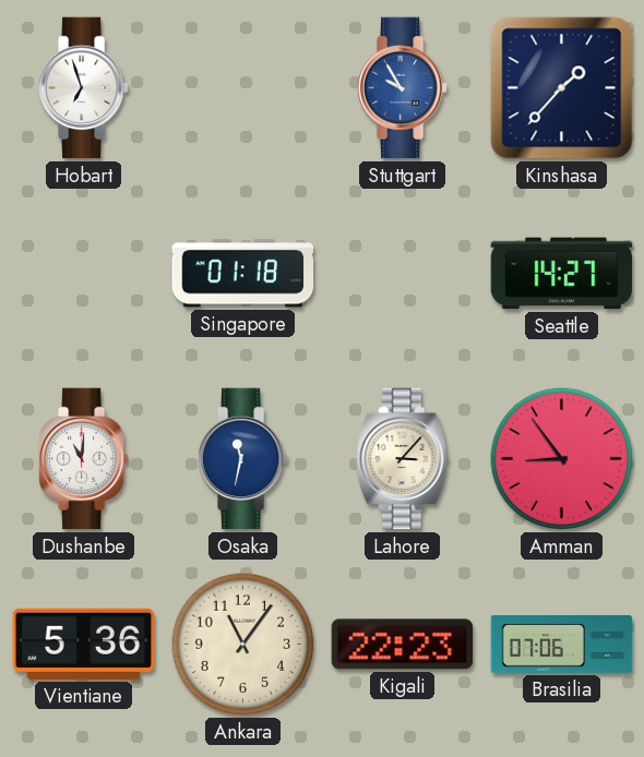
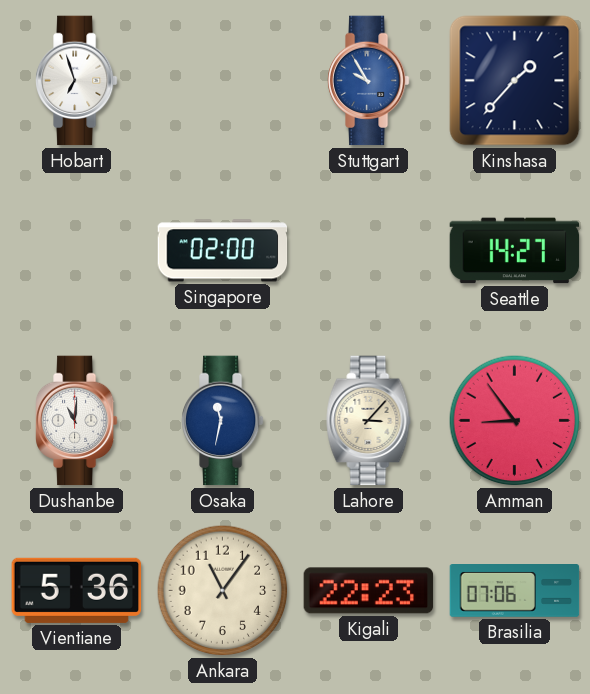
Singapore: 01:18 -> 02:00 (223, 251)
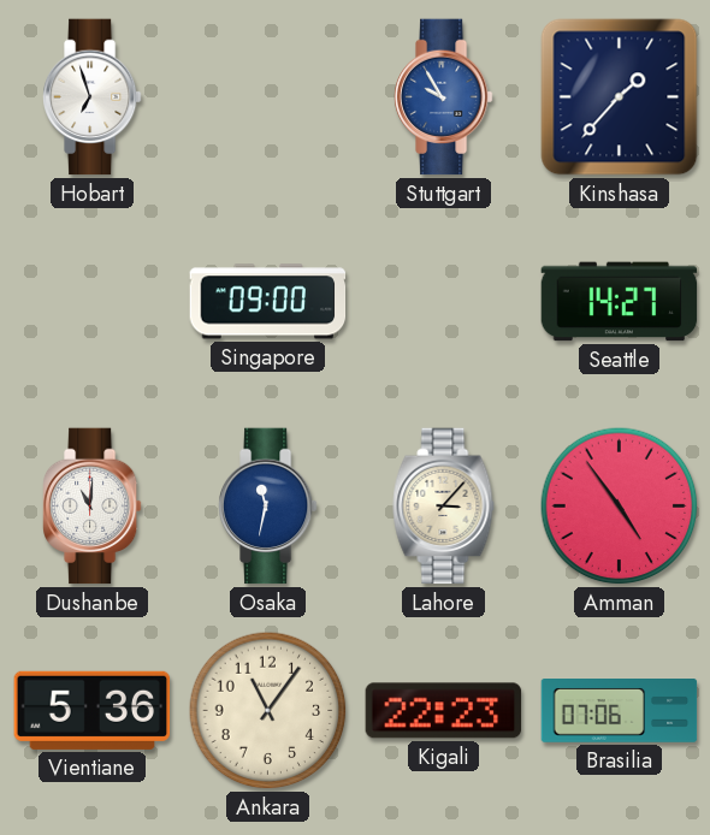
Singapore: 02:00 -> 09:00 (268, 302)
Amman: 8:54 -> 4:54 (620, 507)
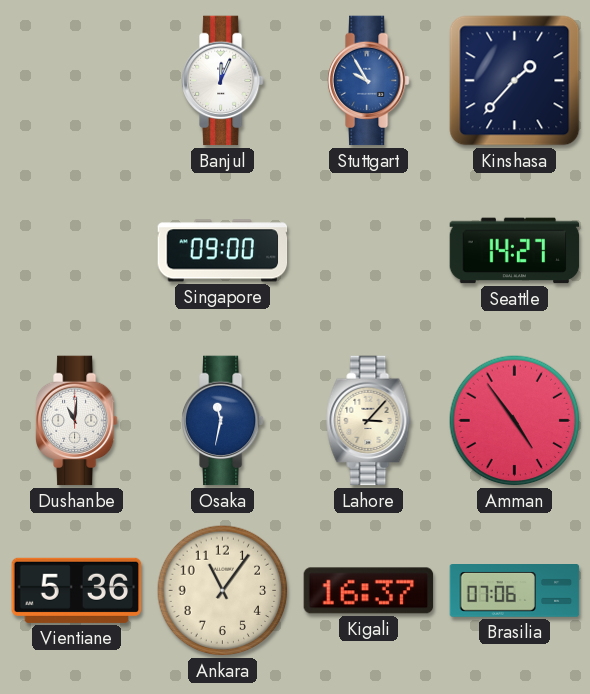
Hobart: 6:57 -> none (93, 97)
Banjul: none -> 12:04 (223, 81)
Kigali: 22:23 -> 16:37 (369, 591)
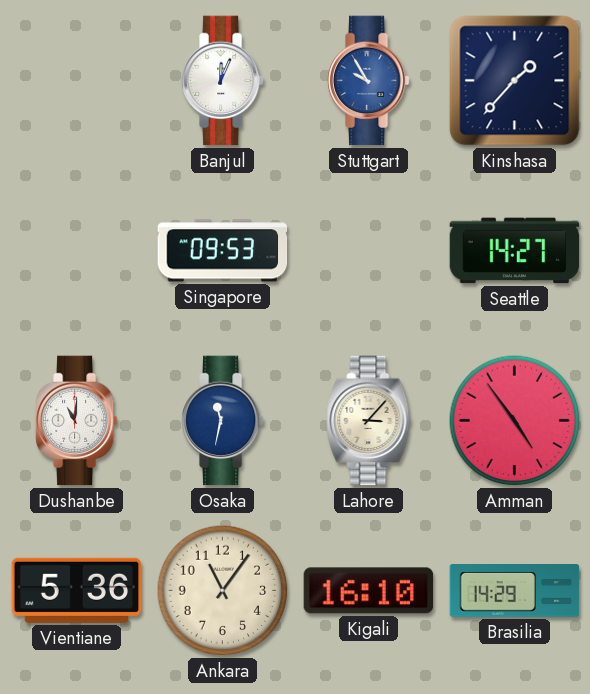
Singapore: 09:00 -> 09:53 (223, 251)
Kigali: 16:37 -> 16:10 (369, 591)
Brasilia: 07:06 -> 14:29 (515, 591)
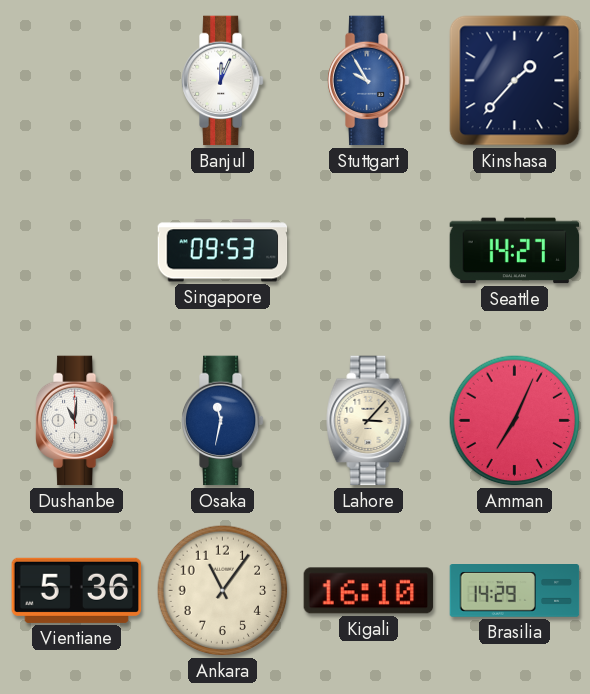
Amman: 4:54 -> 7:04 (515, 421)
